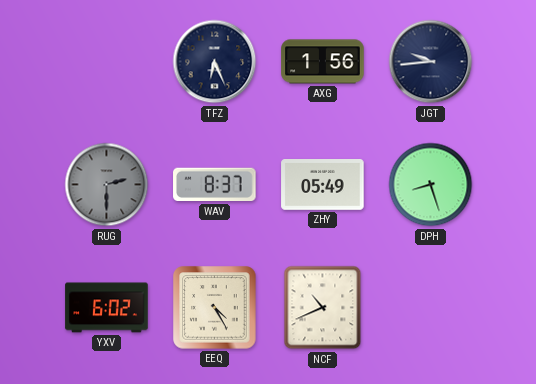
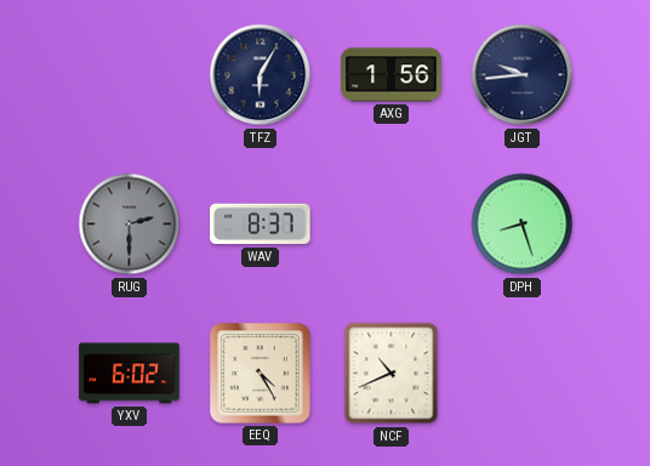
TFZ: 6:26 -> 6:05 (261, 75)
ZHY: 05:49 -> none (323, 185)
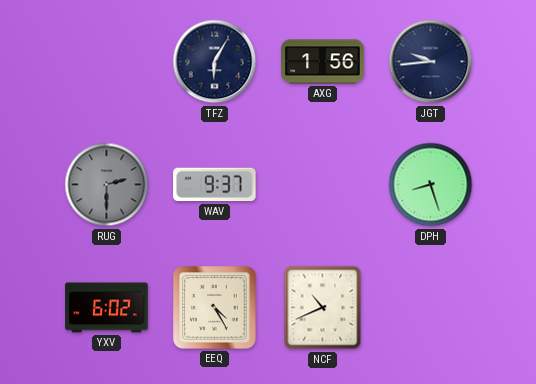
WAV: 8:37 -> 9:37 (215, 185)
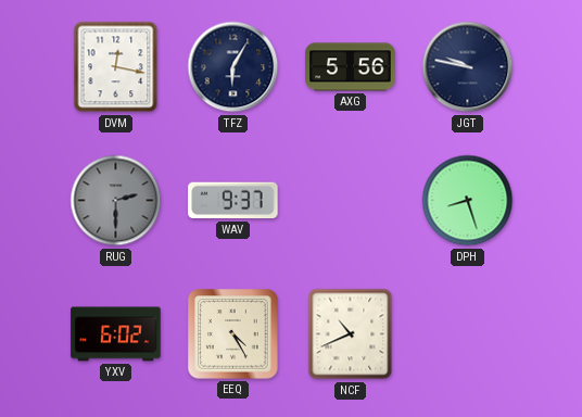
DVM: none -> 12:17 (116, 67)
AXG: 1:56 -> 5:56 (351, 67)
JGT: 9:44 -> 9:47 (468, 67)
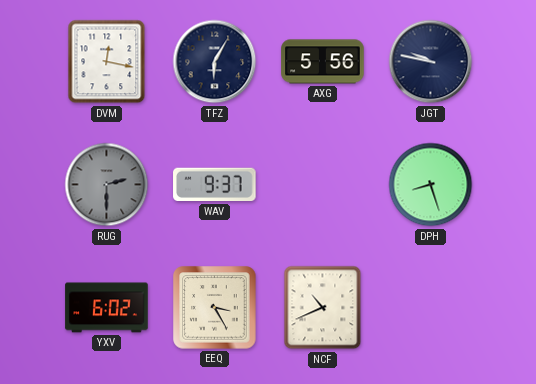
EEQ: 4:25 -> 3:25 (215, 308)
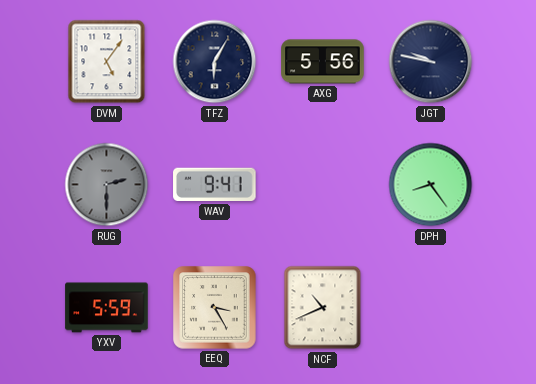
DVM: 12:17 -> 5:06 (107, 62)
WAV: 9:37 -> 9:41 (215, 185)
DPH: 8:27 -> 8:24 (431, 185)
YXV: 6:02 -> 5:59 (107, 308)
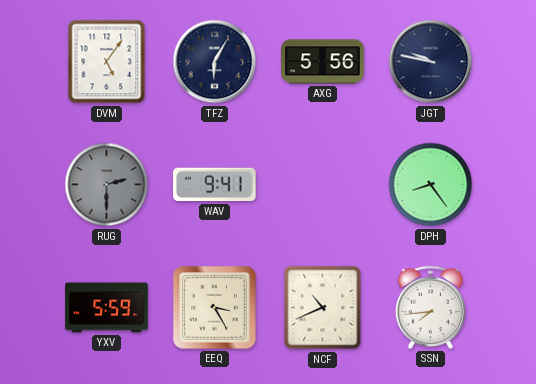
SSN: none -> 7:44 (430, 307)
